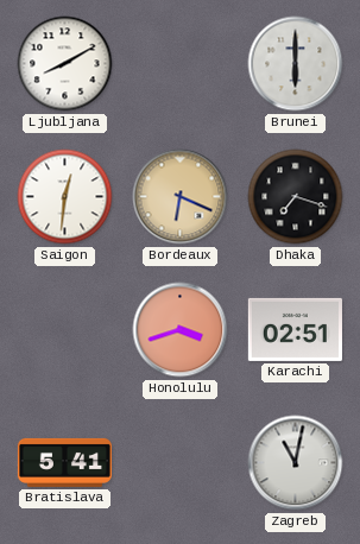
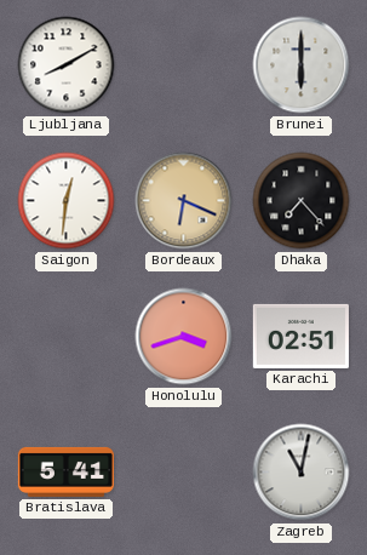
Dhaka: 7:18 -> 7:23 (302, 201)
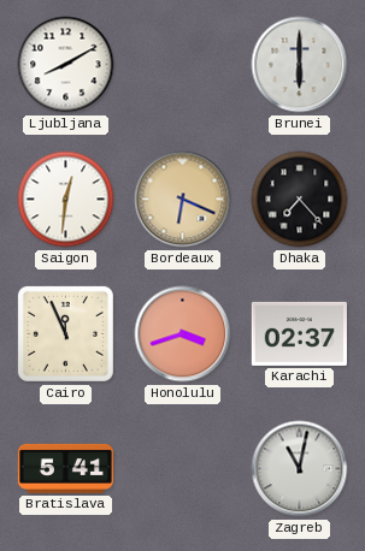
Cairo: none -> 11:56 (65, 333)
Karachi: 02:51 -> 02:37 (299, 333)
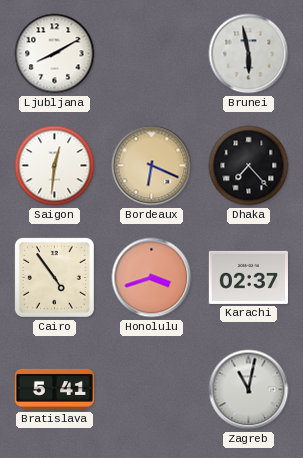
Brunei: 6:00 -> 5:58 (249, 54)
Cairo: 11:56 -> 4:54 (54, 277)
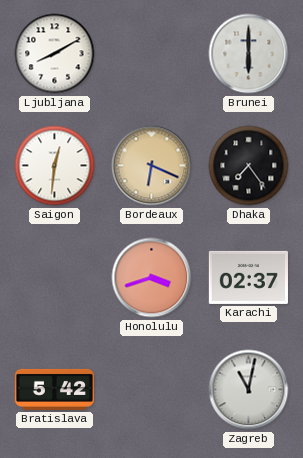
Brunei: 5:58 -> 6:00 (249, 54)
Dhaka: 7:23 -> 7:24 (249, 166)
Cairo: 4:54 -> none (54, 277)
Bratislava: 5:41 -> 5:42 (54, 389)
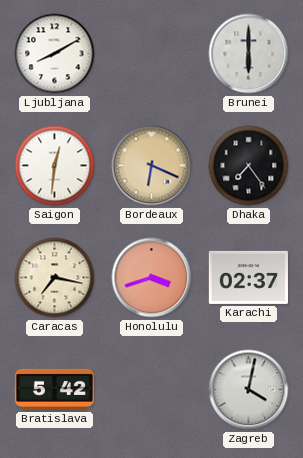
Caracas: none -> 7:17 (55, 278)
Zagreb: 11:02 -> 4:02 (249, 390)
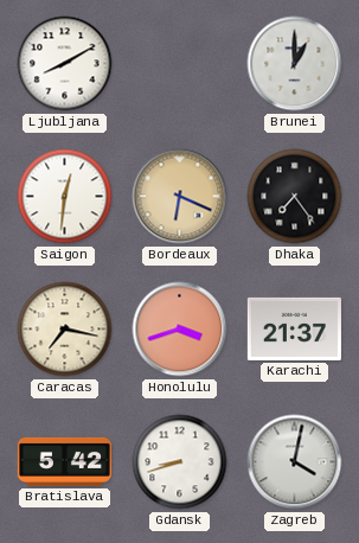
Brunei: 6:00 -> 1:00 (295, 64)
Karachi: 02:37 -> 21:37 (294, 328)
Gdansk: none -> 8:42 (180, 462)
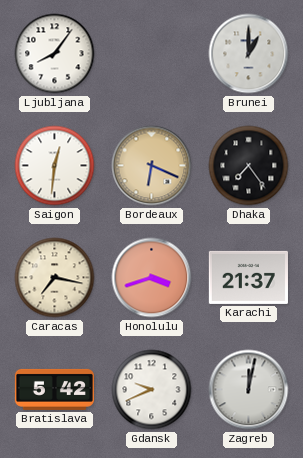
Ljubljana: 8:10 -> 8:06 (55, 54)
Gdansk: 8:42 -> 9:41 (152, 390)
Zagreb: 4:02 -> 12:02 (249, 390)
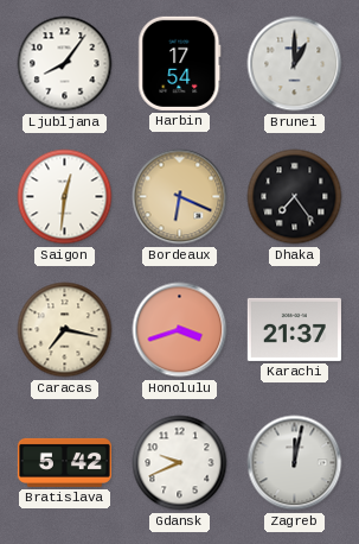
Harbin: none -> 17:54 (180, 63)
